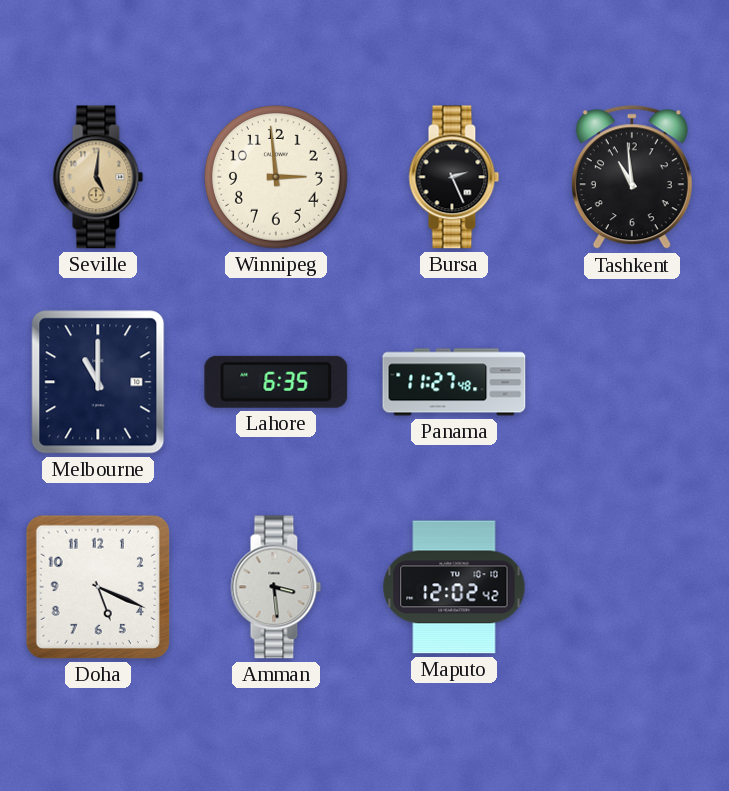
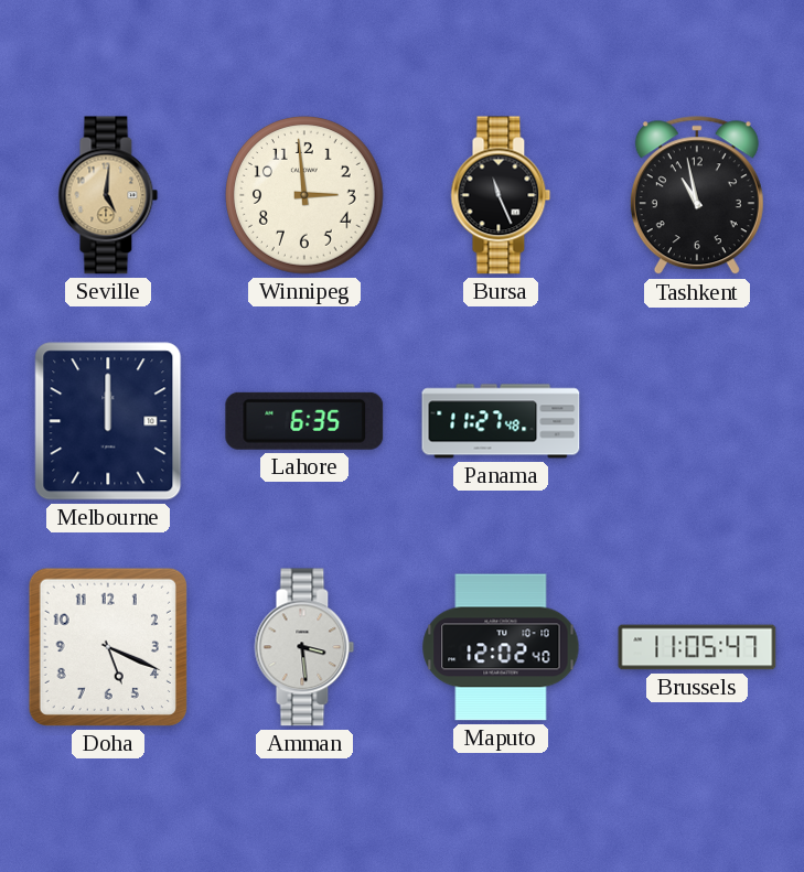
Bursa: 2:26 -> 11:26 (501, 195)
Tashkent: 10:59 -> 10:58 (697, 196)
Melbourne: 11:00 -> 12:00 (108, 421)
Maputo: 12:02:42 -> 12:02:40 (501, 647)
Brussels: none -> 11:05 (697, 647)
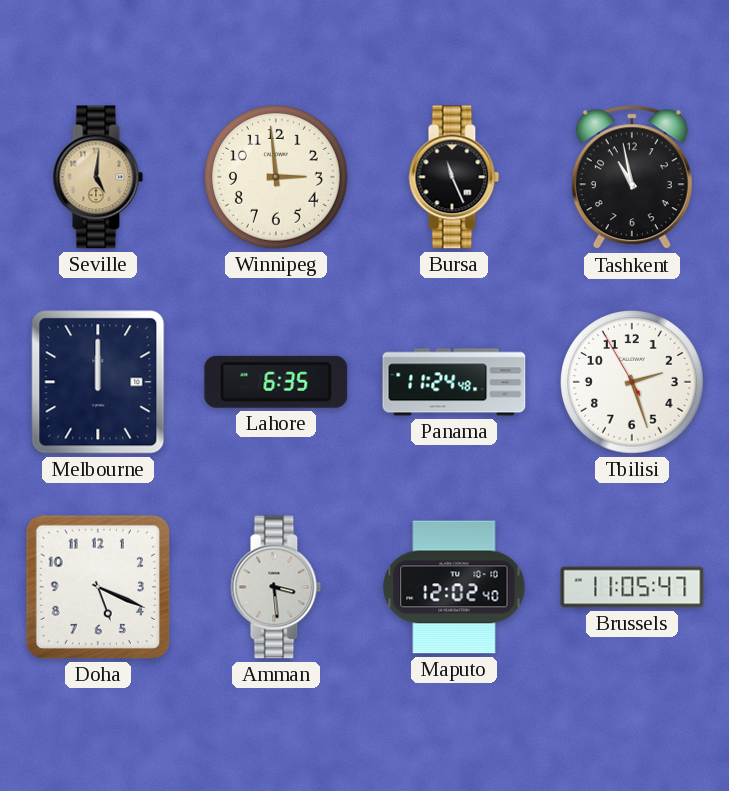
Panama: 11:27 -> 11:24 (454, 382)
Tbilisi: none -> 2:26 (632, 382)
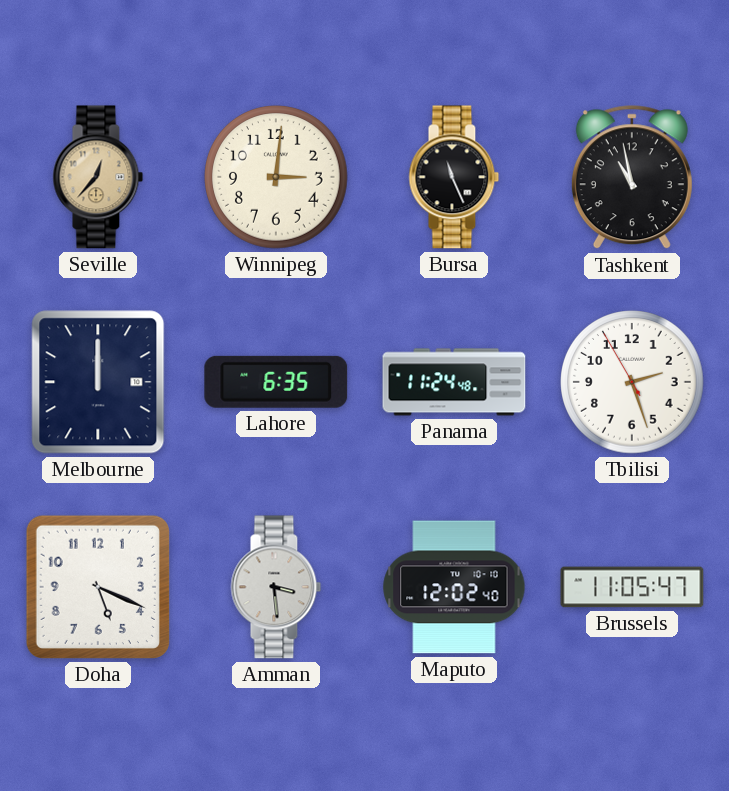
Seville: 5:01 -> 12:37 (98, 177)
Winnipeg: 2:59 -> 3:01 (276, 177)
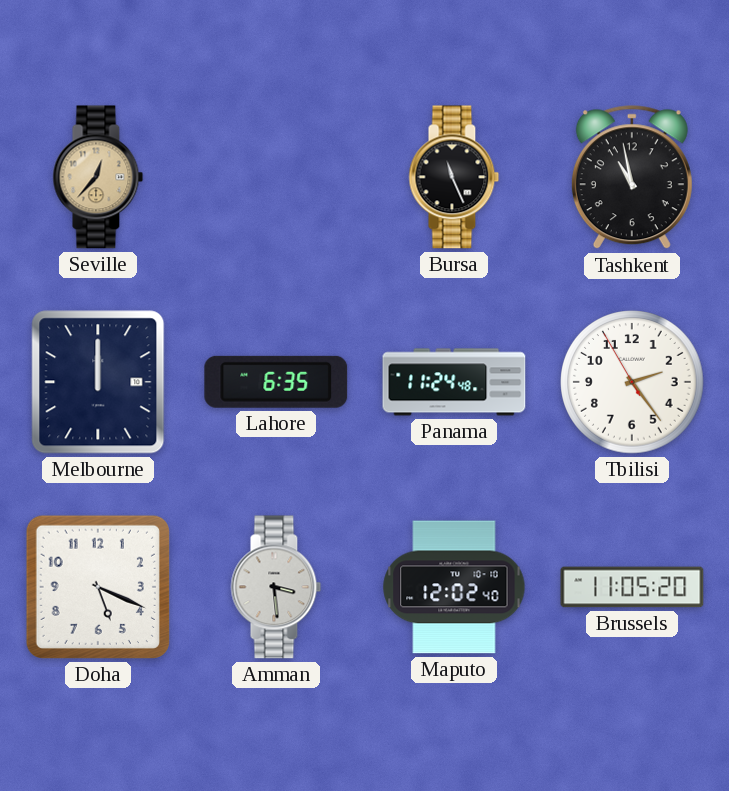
Winnipeg: 3:01 -> none (276, 177)
Tbilisi: 2:26 -> 2:23 (632, 382)
Brussels: 11:05:47 -> 11:05:20 (632, 587)
